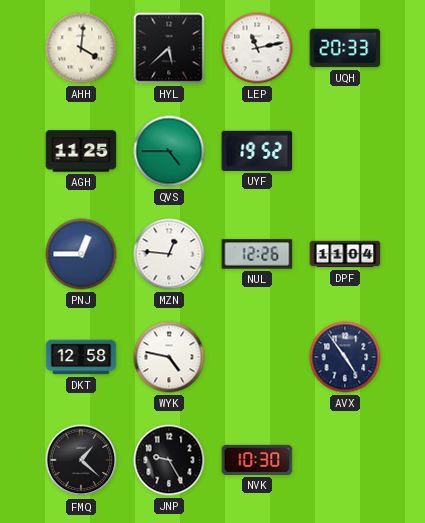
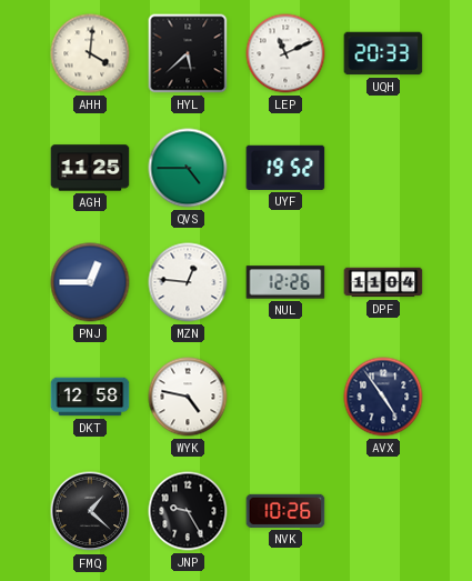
LEP: 11:13 -> 11:11 (285, 53)
NVK: 10:30 -> 10:26 (285, 511)
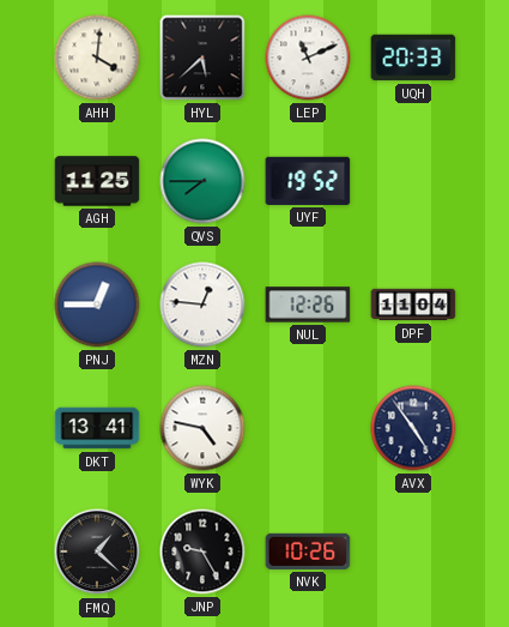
QVS: 4:45 -> 7:45 (202, 181)
DKT: 12:58 -> 13:41 (97, 428)
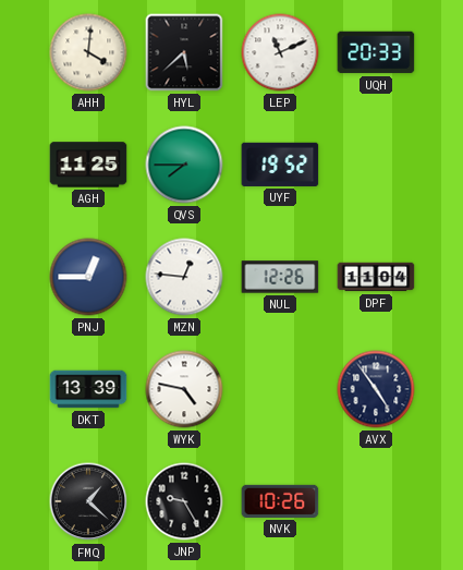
DKT: 13:41 -> 13:39 (88, 389)
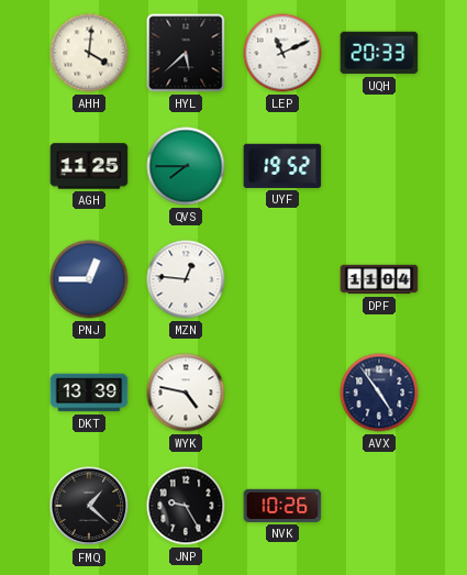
NUL: 12:26 -> none (280, 277)
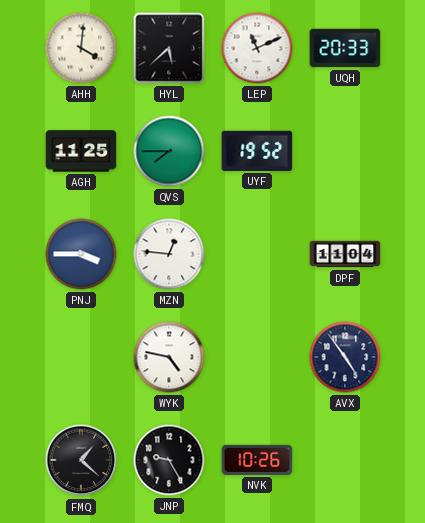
PNJ: 12:45 -> 3:45 (81, 254)
DKT: 13:39 -> none (89, 392)
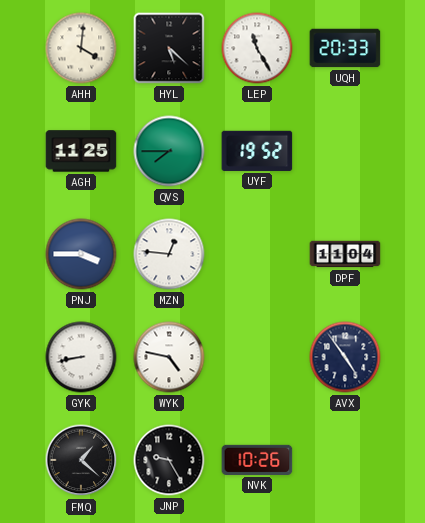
HYL: 5:38 -> 5:22 (169, 48)
LEP: 11:11 -> 11:25 (257, 48)
GYK: none -> 8:43 (81, 357)
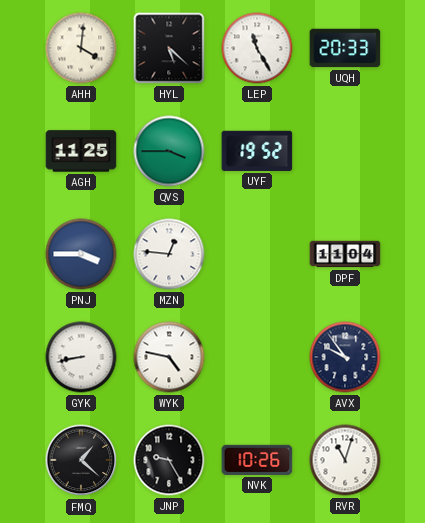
QVS: 7:45 -> 3:45 (169, 151)
AVX: 4:54 -> 9:54 (345, 357)
RVR: none -> 11:03 (345, 460)
